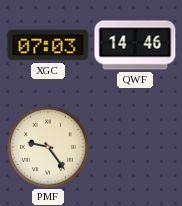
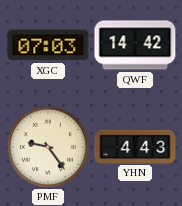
QWF: 14:46 -> 14:42 (135, 45)
YHN: none -> 4:43 (135, 146)
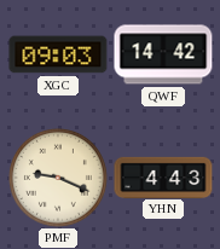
XGC: 07:03 -> 09:03 (58, 54)
PMF: 9:24 -> 9:19 (58, 178)
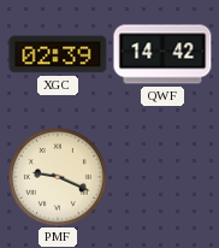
XGC: 09:03 -> 02:39 (58, 54)
YHN: 4:43 -> none (163, 176)
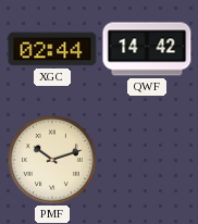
XGC: 02:39 -> 02:44 (52, 49)
PMF: 9:19 -> 10:12 (52, 160)
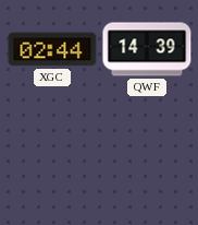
QWF: 14:42 -> 14:39 (147, 49)
PMF: 10:12 -> none (52, 160)
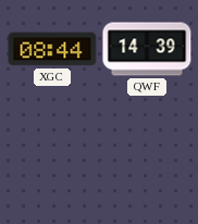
XGC: 02:44 -> 08:44 (52, 49)
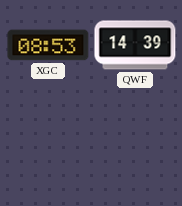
XGC: 08:44 -> 08:53 (48, 45)
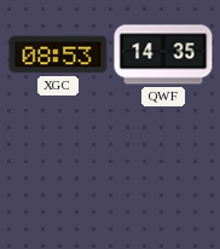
QWF: 14:39 -> 14:35 (163, 54)
